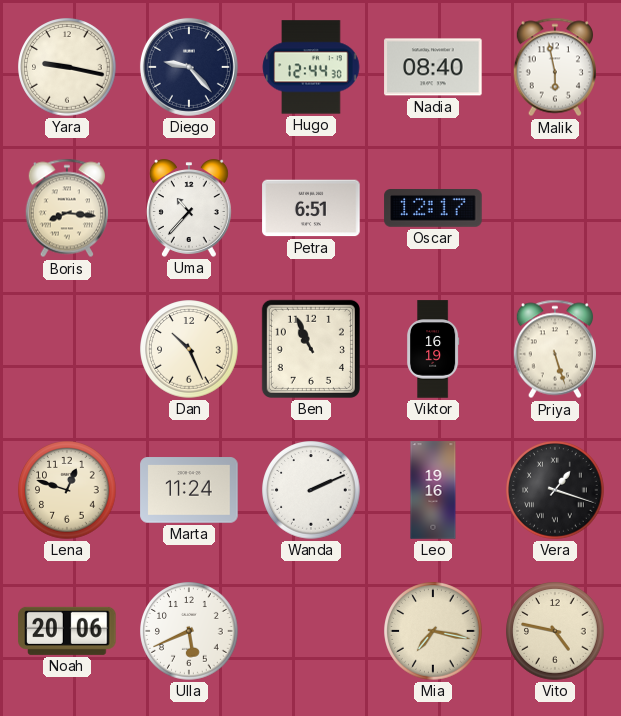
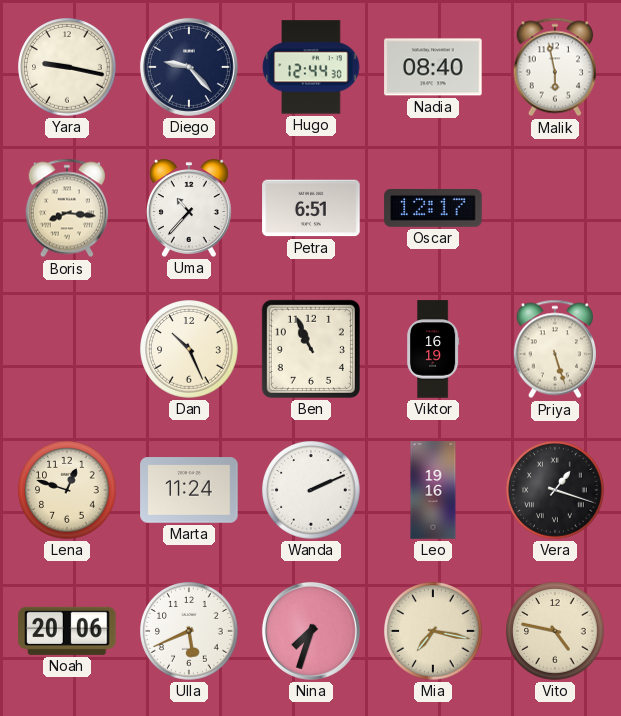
Nina: none -> 7:33 (311, 631)
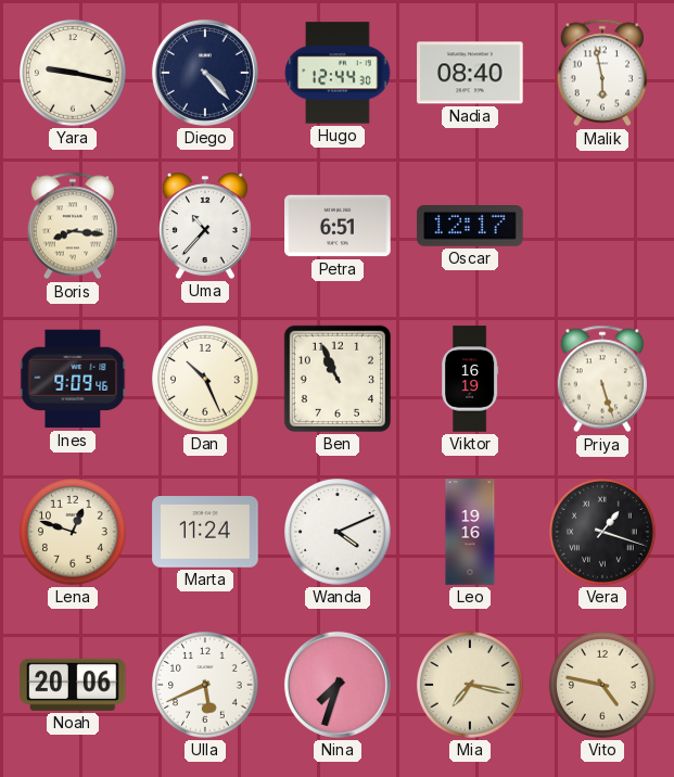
Diego: 9:23 -> 4:23 (205, 73)
Ines: none -> 9:09 (73, 379)
Wanda: 2:11 -> 4:11 (338, 532)
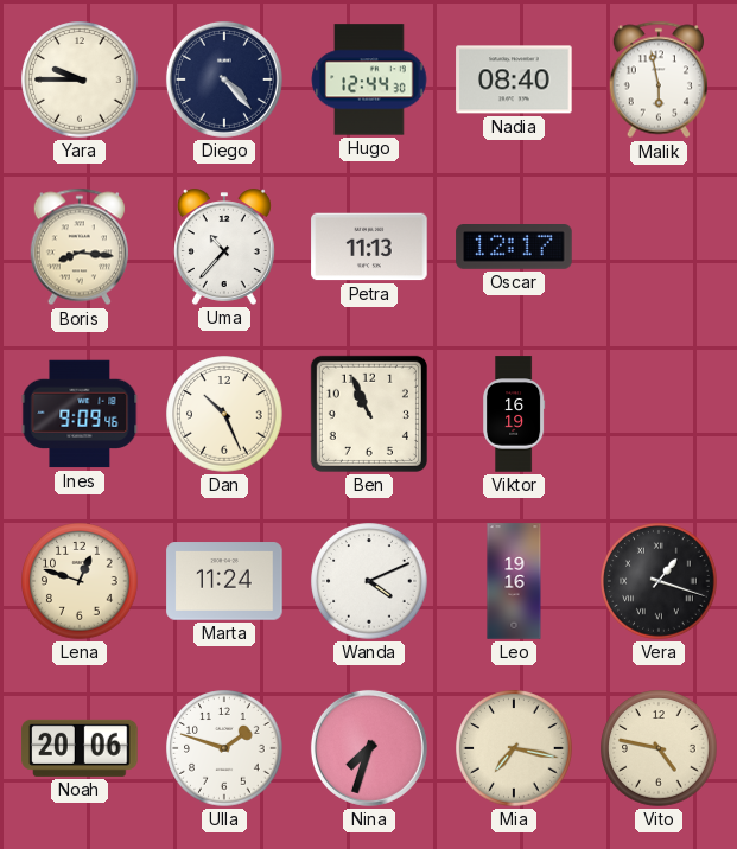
Yara: 9:17 -> 9:45 (80, 79)
Petra: 6:51 -> 11:13 (369, 247)
Priya: 5:27 -> none (601, 379)
Ulla: 5:41 -> 1:48 (224, 748)
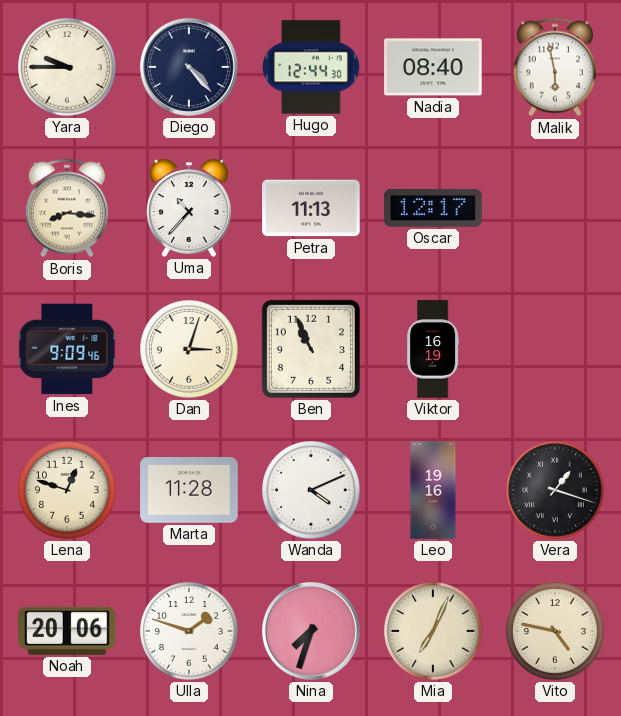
Dan: 10:26 -> 3:03 (189, 349)
Marta: 11:24 -> 11:28 (189, 490)
Mia: 7:17 -> 7:04 (433, 631)
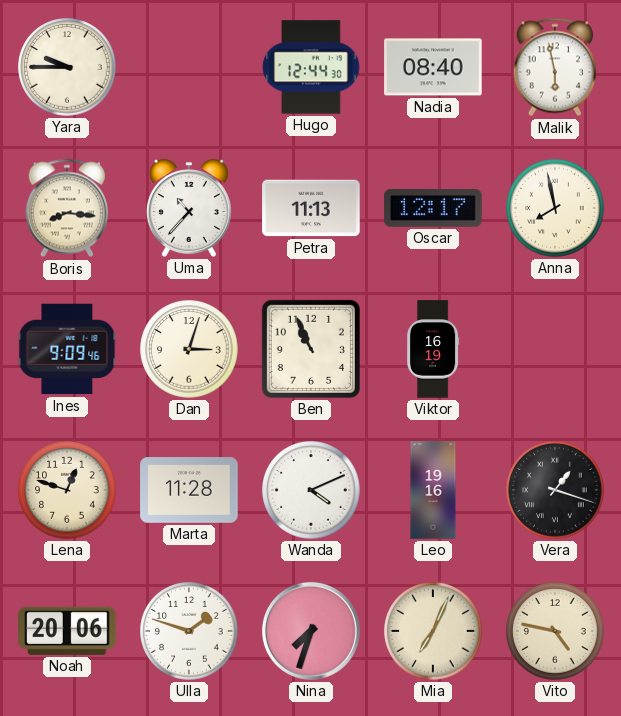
Diego: 4:23 -> none (189, 67)
Anna: none -> 7:58 (555, 208)
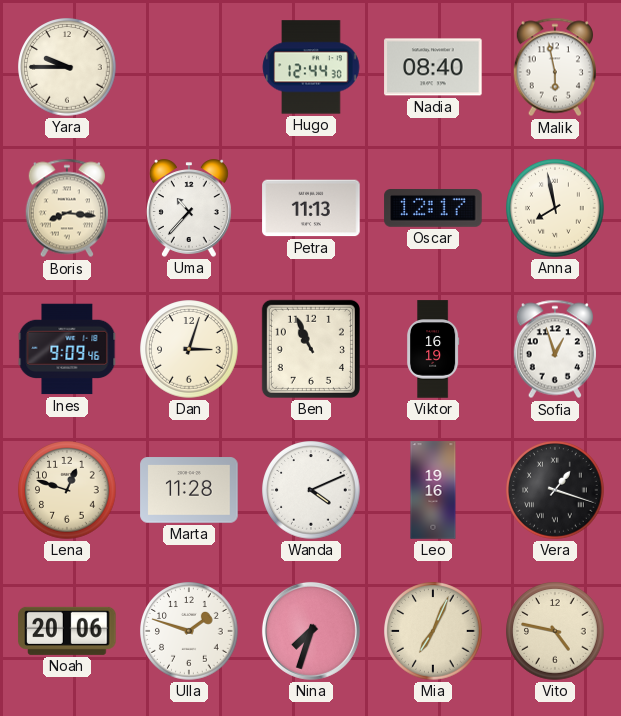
Sofia: none -> 12:57 (554, 349)
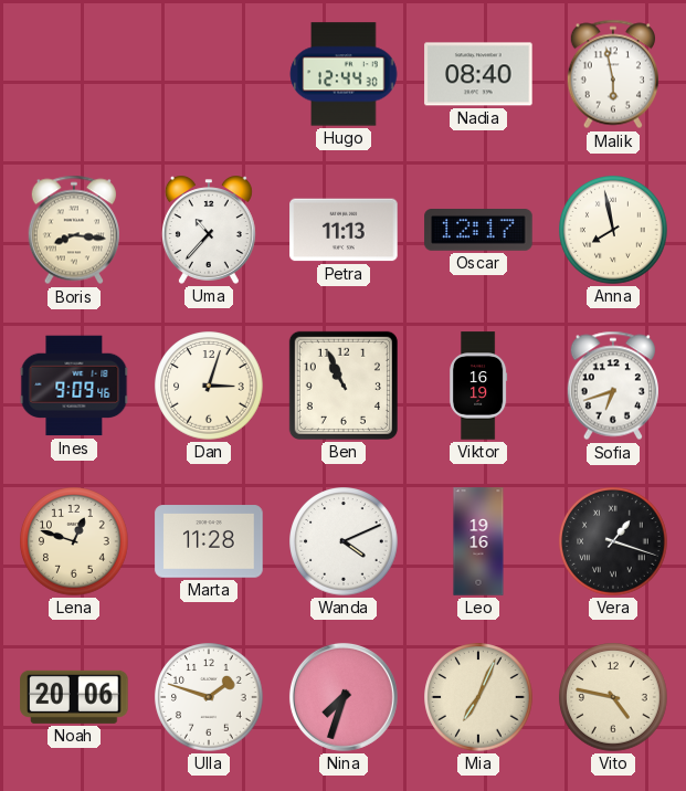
Yara: 9:45 -> none (67, 67)
Sofia: 12:57 -> 6:42 (612, 386)
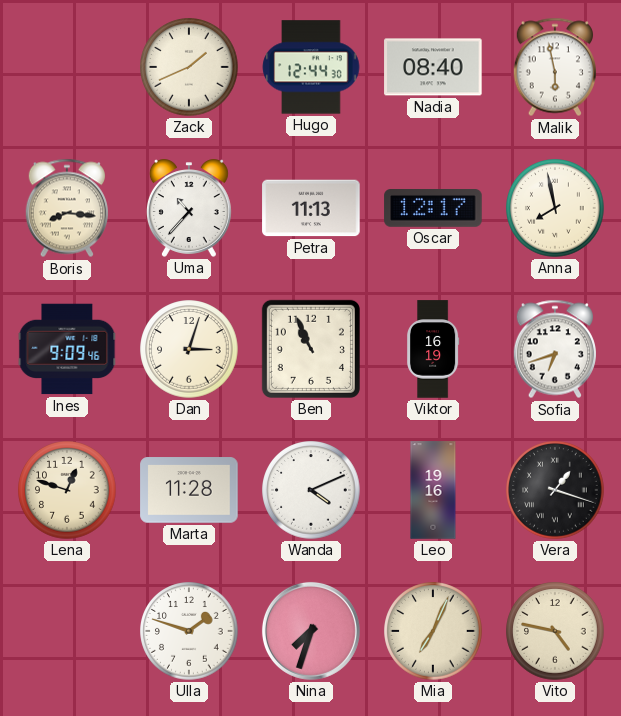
Zack: none -> 1:41 (189, 67)
Noah: 20:06 -> none (74, 697)
